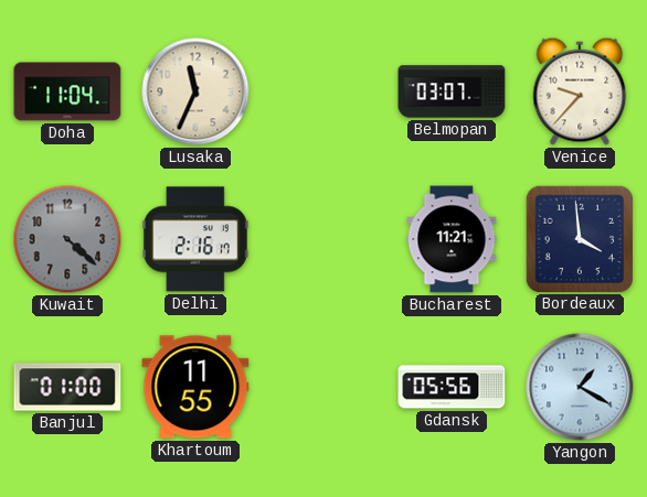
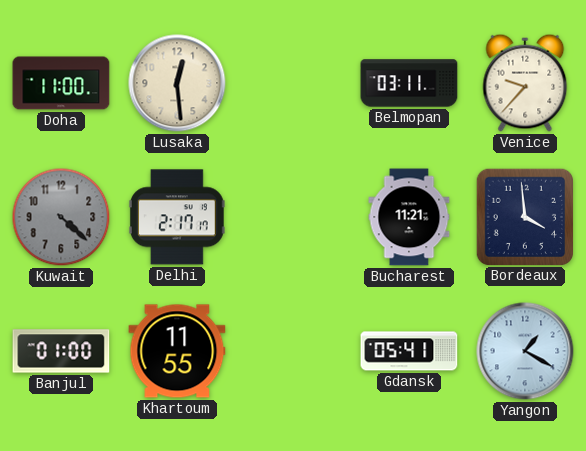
Doha: 11:04 -> 11:00 (61, 83)
Lusaka: 11:34 -> 12:29 (177, 83)
Belmopan: 03:07 -> 03:11 (409, 83)
Delhi: 2:16 -> 2:17 (177, 217)
Gdansk: 05:56 -> 05:41 (409, 351)
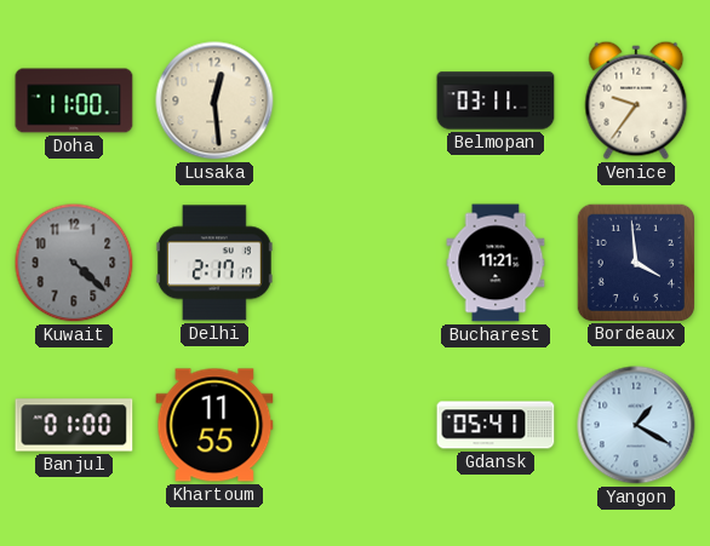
Venice: 9:37 -> 9:36 (636, 100)
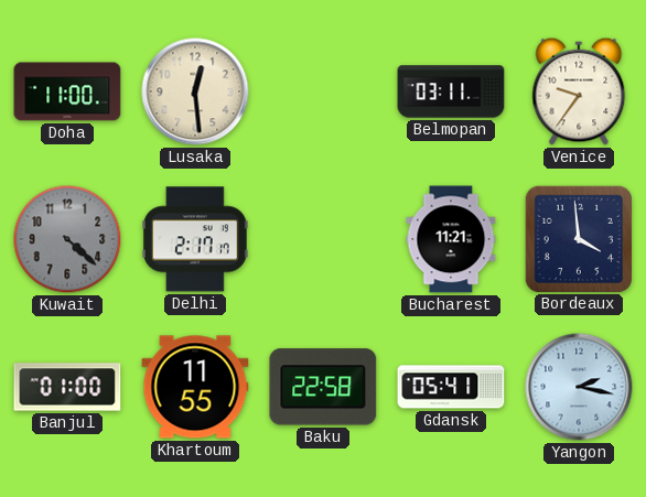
Baku: none -> 22:58 (323, 387)
Yangon: 1:20 -> 2:17 (579, 387)
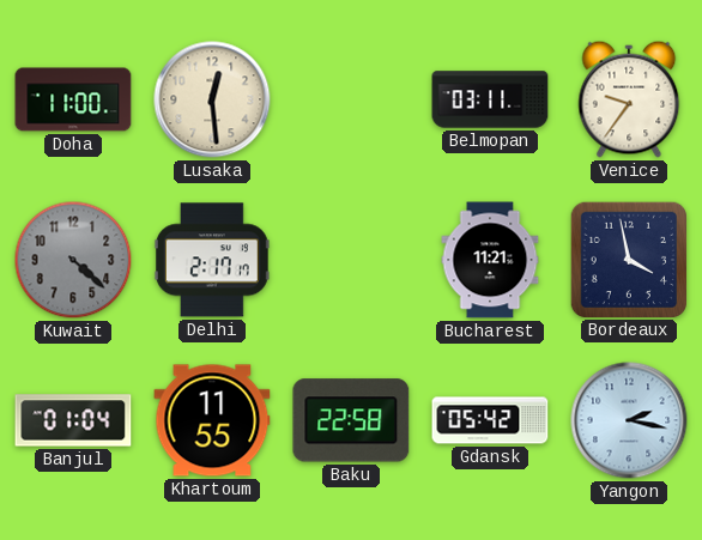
Bordeaux: 3:59 -> 3:58 (628, 259)
Banjul: 01:00 -> 01:04 (73, 420)
Gdansk: 05:41 -> 05:42 (490, 420)
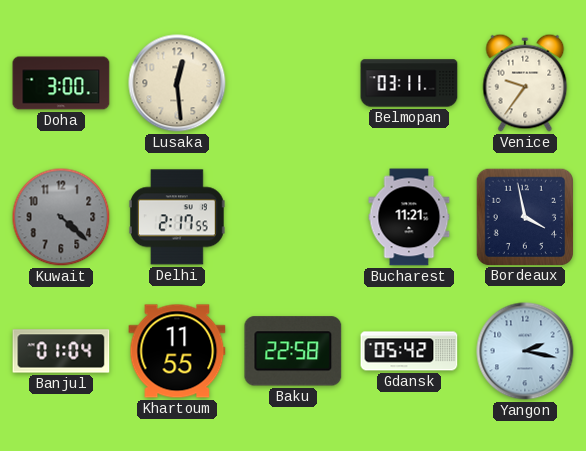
Doha: 11:00 -> 3:00 (61, 83)
Delhi: 2:17:17 -> 2:17:55 (177, 217)
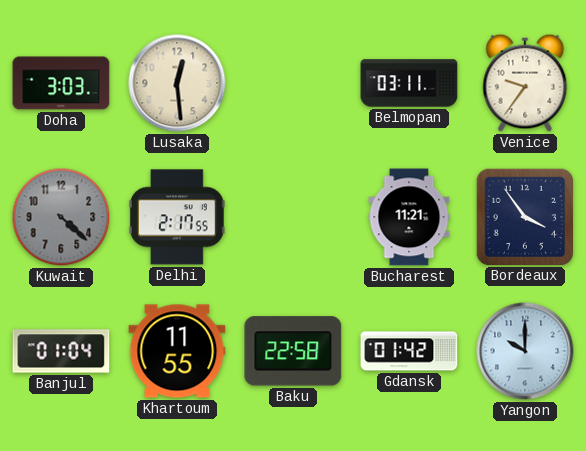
Doha: 3:00 -> 3:03 (61, 83)
Bordeaux: 3:58 -> 3:54 (524, 216)
Gdansk: 05:42 -> 01:42 (409, 351)
Yangon: 2:17 -> 10:00 (525, 351)
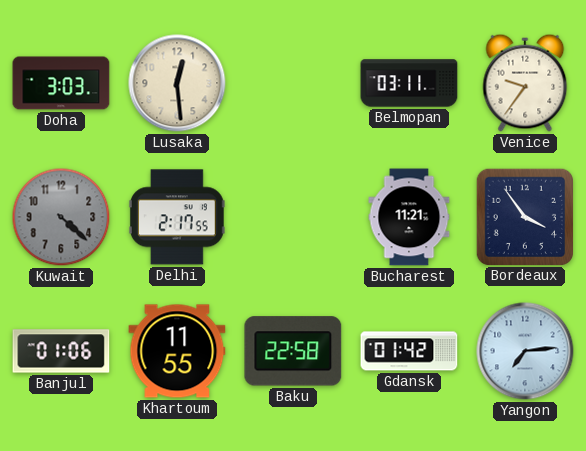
Banjul: 01:04 -> 01:06 (61, 351)
Yangon: 10:00 -> 7:14 (525, 351)
